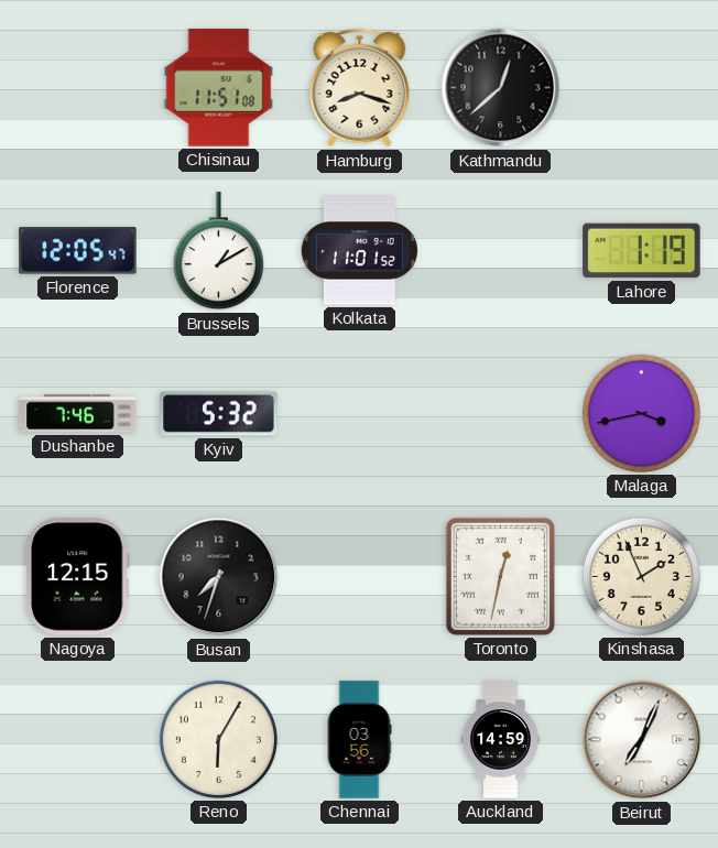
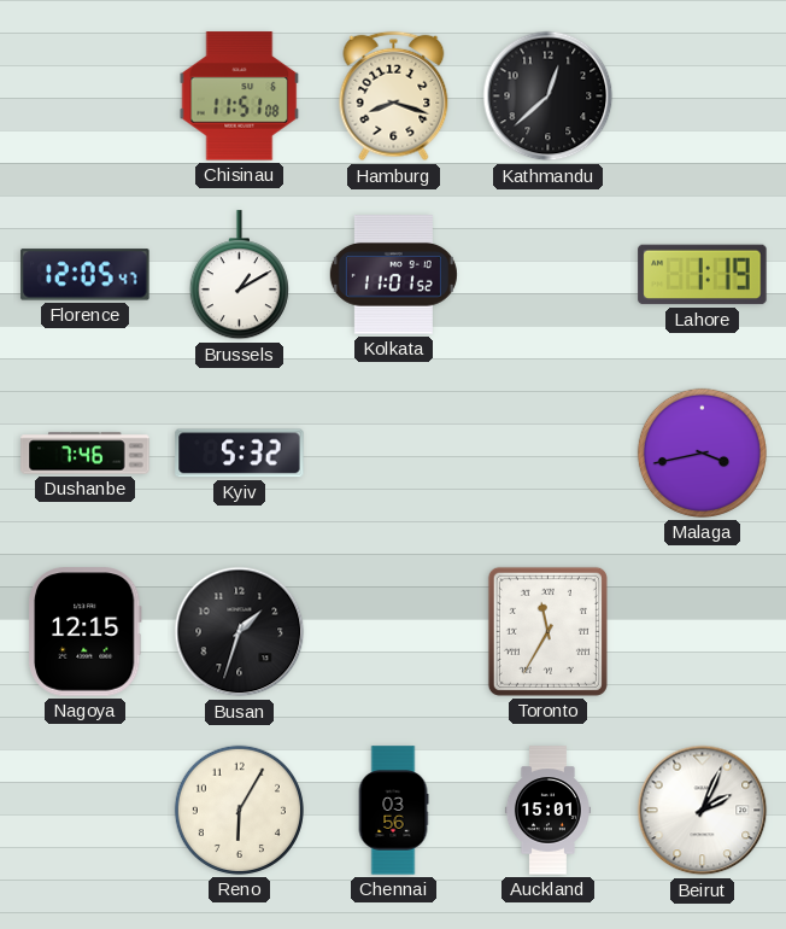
Busan: 7:33 -> 1:33 (240, 632)
Toronto: 12:32 -> 11:35 (547, 631)
Kinshasa: 1:56 -> none (641, 576)
Auckland: 14:59 -> 15:01 (547, 811)
Beirut: 7:04 -> 2:04 (703, 811)
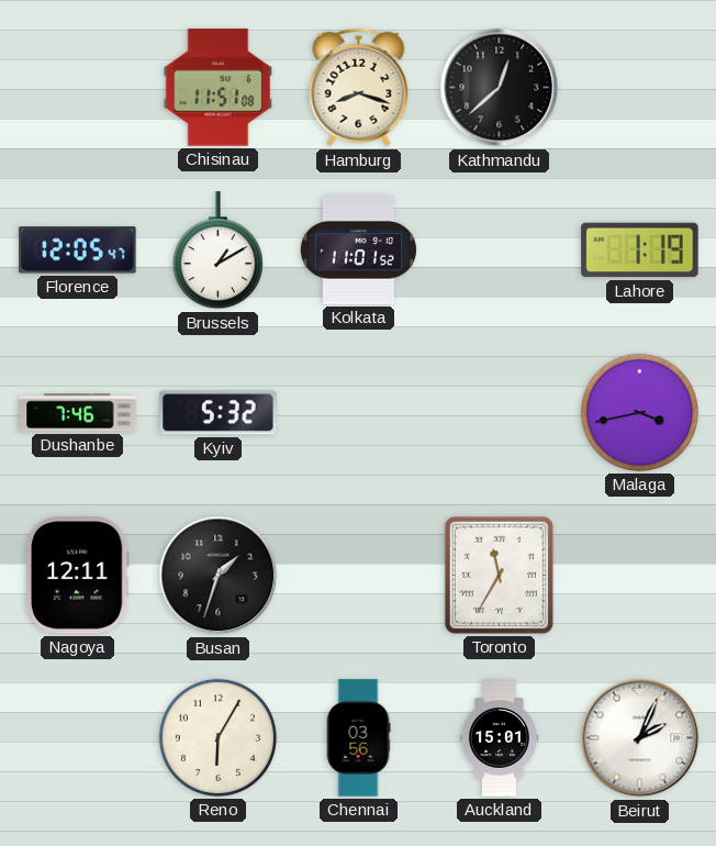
Nagoya: 12:15 -> 12:11 (77, 576)
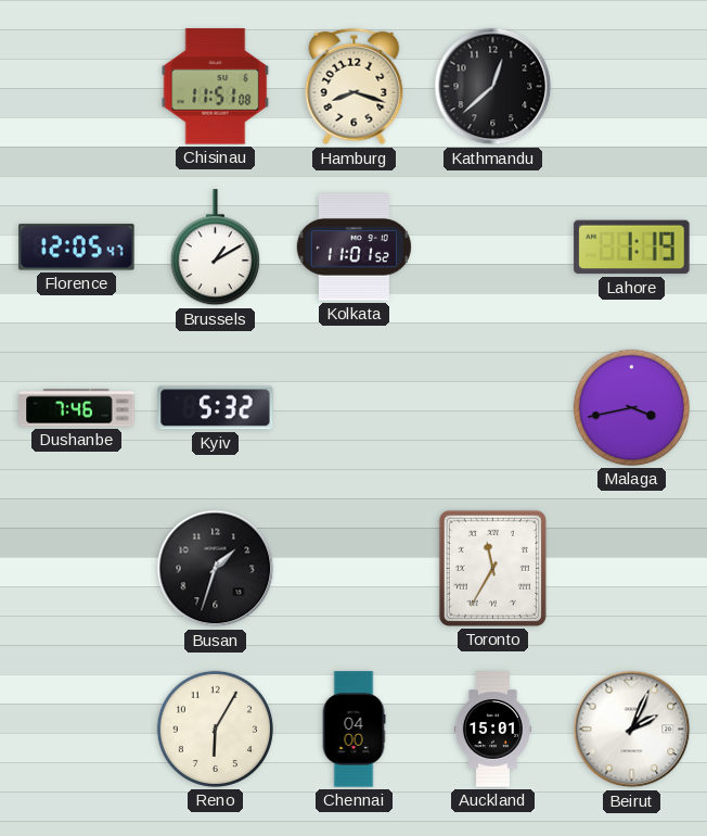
Nagoya: 12:11 -> none (77, 576)
Chennai: 03:56 -> 04:00 (353, 730)
